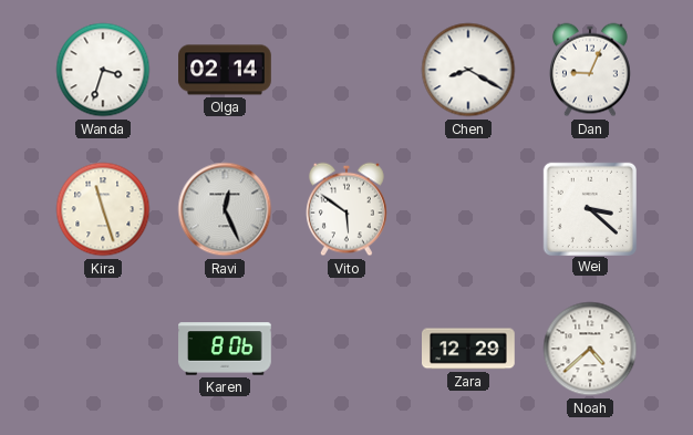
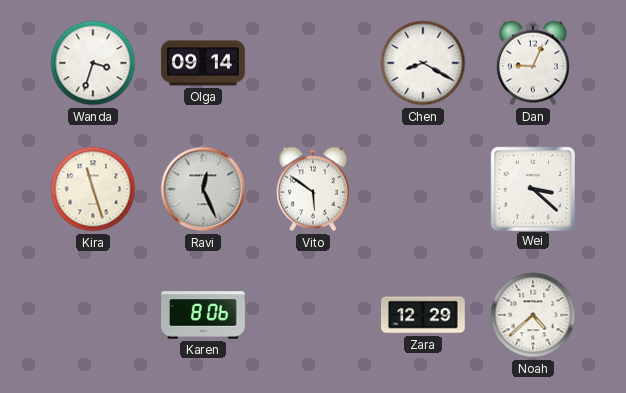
Olga: 02:14 -> 09:14 (203, 63)
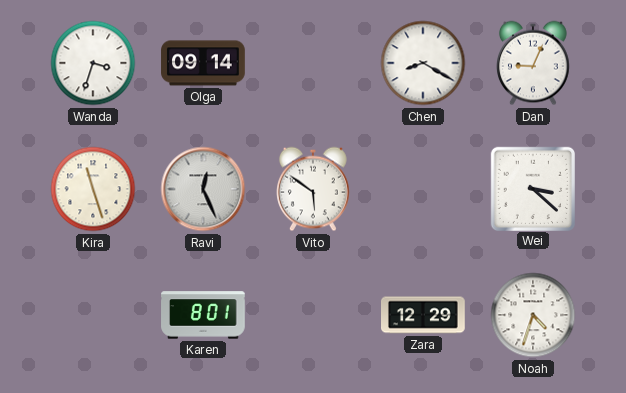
Karen: 8:06 -> 8:01 (203, 315)
Noah: 4:38 -> 4:33 (533, 315)
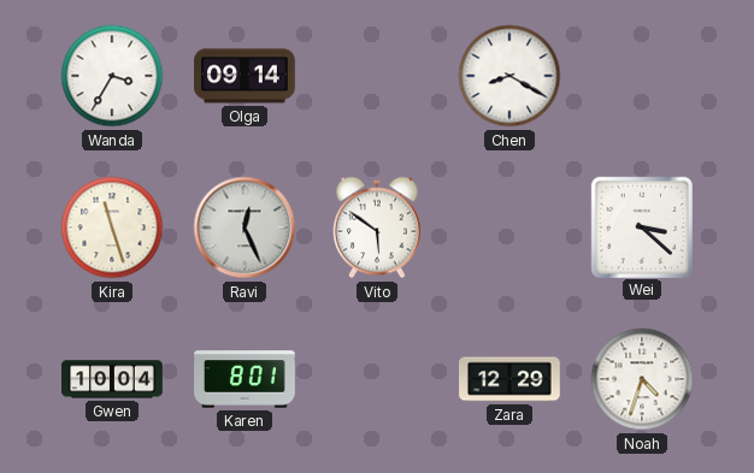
Wanda: 3:33 -> 3:35 (112, 76)
Dan: 9:04 -> none (534, 63)
Gwen: none -> 10:04 (112, 379)
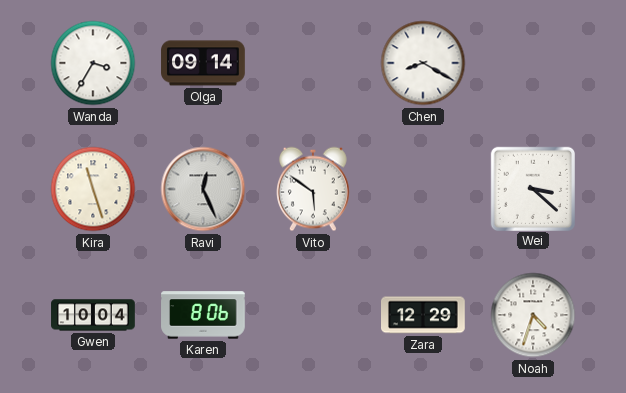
Karen: 8:01 -> 8:06 (203, 315)
